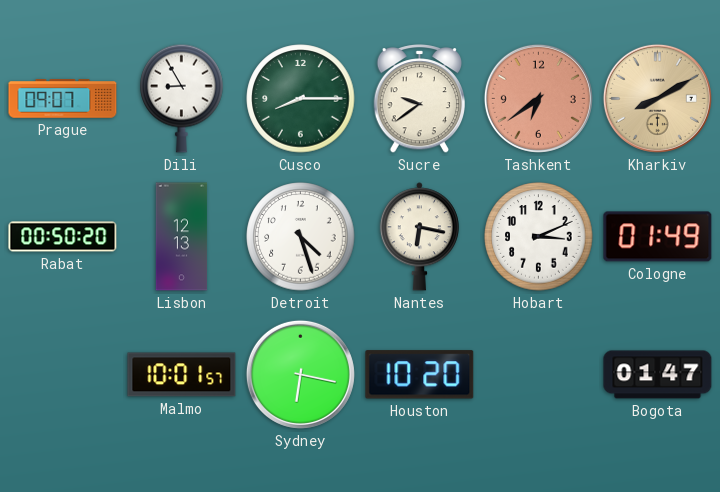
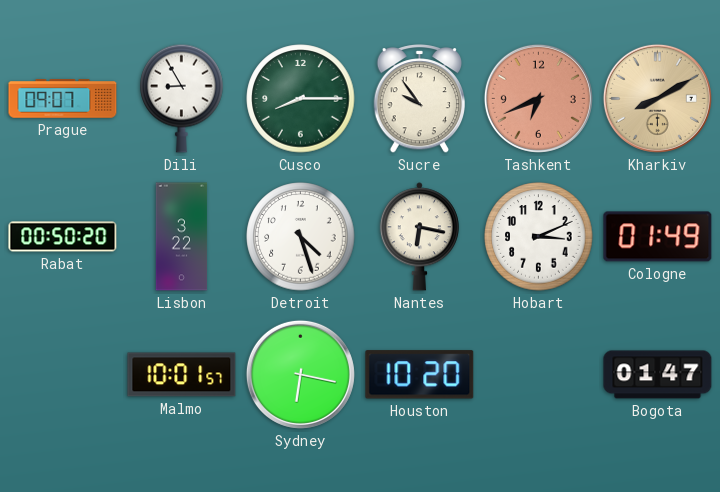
Sucre: 9:39 -> 9:54 (419, 99)
Tashkent: 6:39 -> 6:41 (538, 98)
Lisbon: 12:13 -> 3:22 (182, 237)
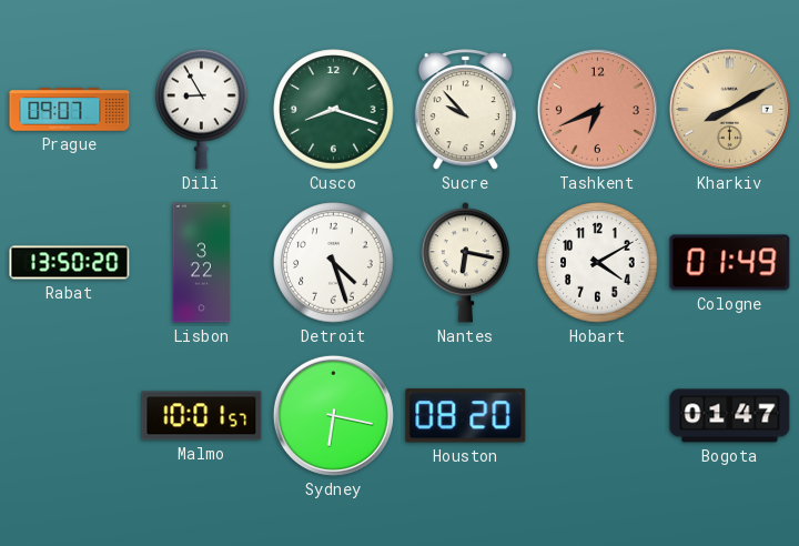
Cusco: 8:15 -> 8:18 (334, 110)
Sucre: 9:54 -> 9:53 (465, 110)
Rabat: 00:50 -> 13:50 (70, 263)
Hobart: 3:11 -> 4:10 (598, 263)
Houston: 10:20 -> 08:20 (466, 416)
